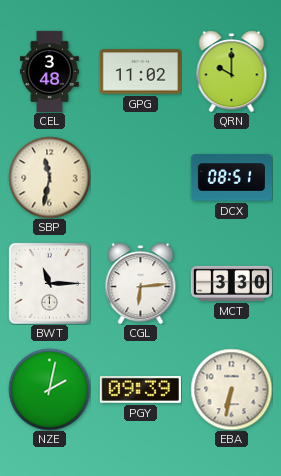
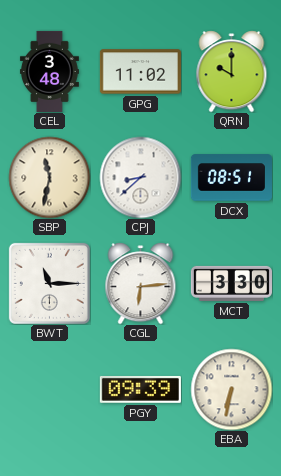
CPJ: none -> 8:38 (140, 177)
NZE: 2:02 -> none (49, 389)
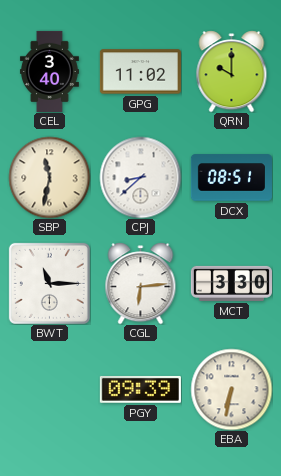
CEL: 3:48 -> 3:40 (49, 71)
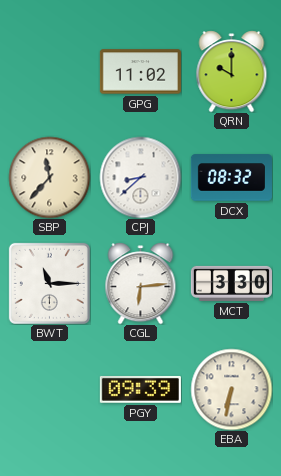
CEL: 3:40 -> none (49, 71)
SBP: 11:32 -> 11:37 (49, 177)
DCX: 08:51 -> 08:32 (231, 178)
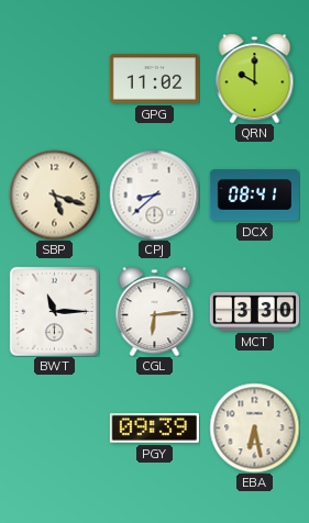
SBP: 11:37 -> 5:18 (54, 194)
DCX: 08:32 -> 08:41 (254, 196)
EBA: 6:32 -> 6:28 (254, 427)
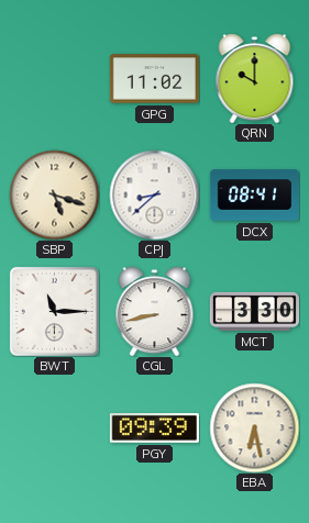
CGL: 6:14 -> 8:43 (155, 311)
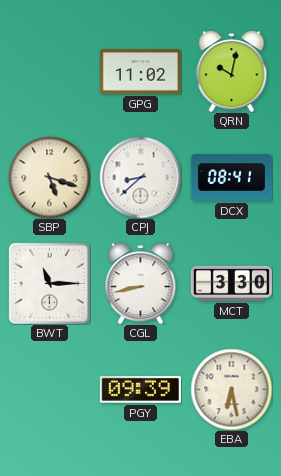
QRN: 10:00 -> 10:02 (232, 71)
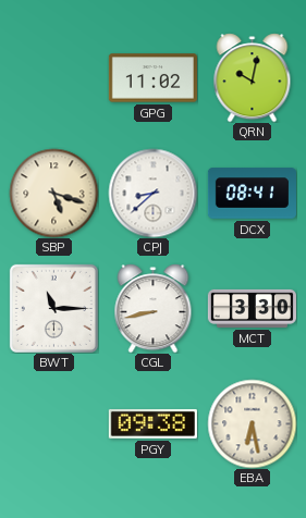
PGY: 09:39 -> 09:38 (152, 424)
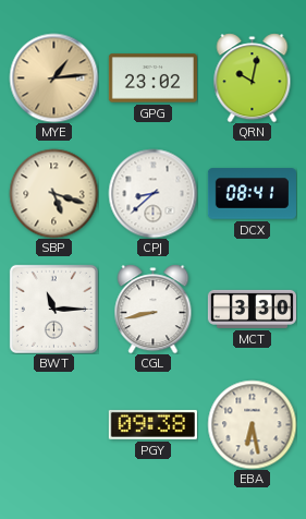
MYE: none -> 1:14 (53, 77)
GPG: 11:02 -> 23:02 (152, 79)
